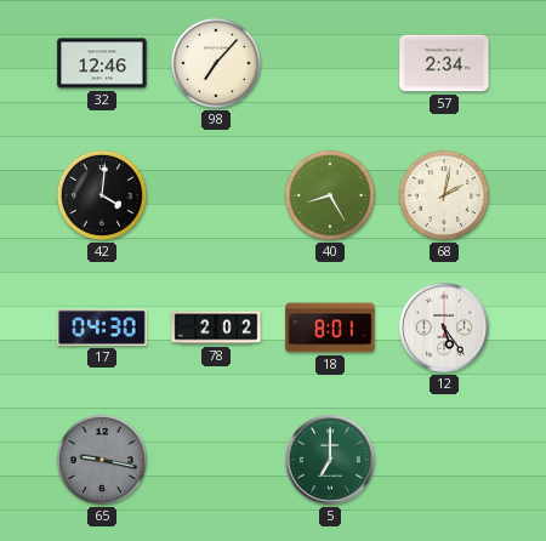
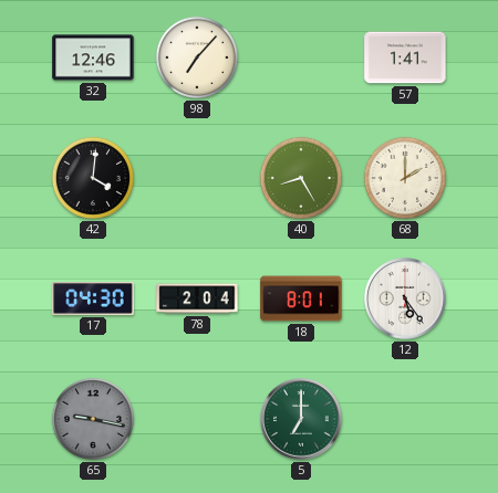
57: 2:34 -> 1:41 (405, 57)
68: 2:02 -> 2:00 (405, 178)
78: 2:02 -> 2:04 (197, 298)
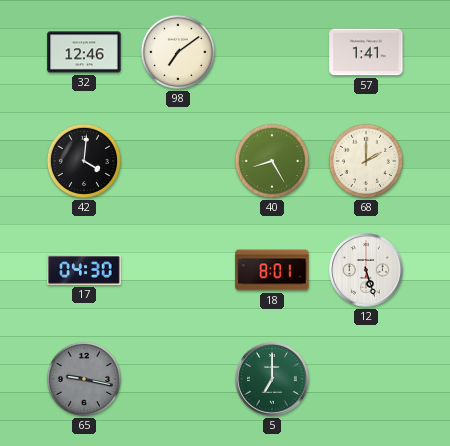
98: 7:07 -> 7:09 (178, 52)
78: 2:04 -> none (197, 298)
12: 5:24 -> 5:27 (366, 270)
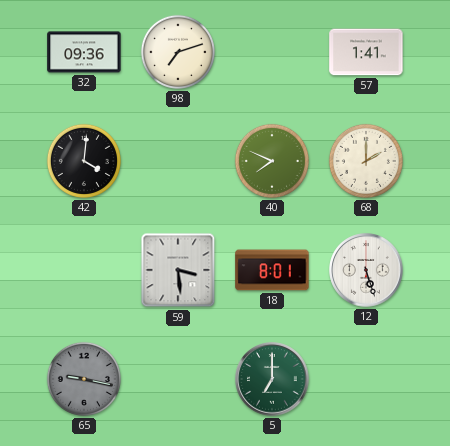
32: 12:46 -> 09:36 (84, 52)
98: 7:09 -> 7:12 (178, 52)
40: 8:25 -> 7:49 (272, 161)
17: 04:30 -> none (84, 270)
59: none -> 3:29 (178, 270)
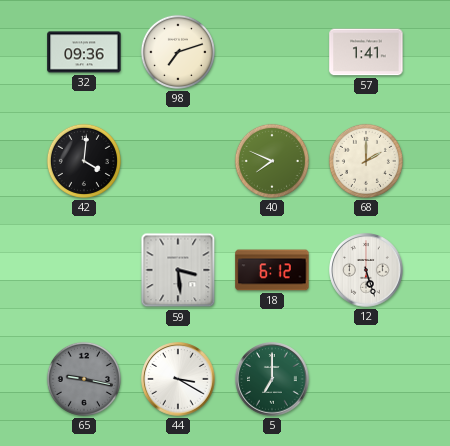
18: 8:01 -> 6:12 (272, 270)
44: none -> 3:20 (178, 379)
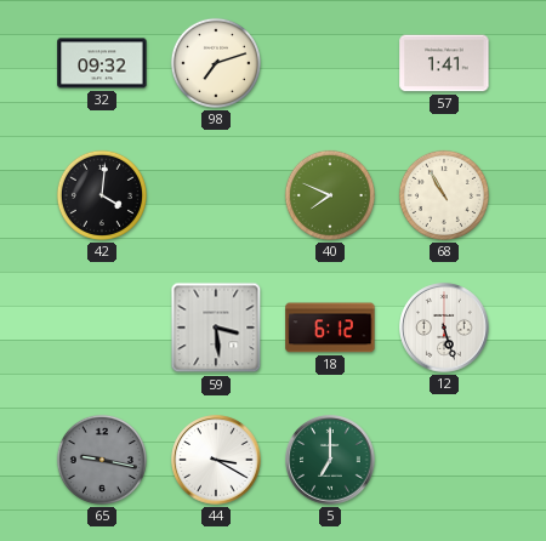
32: 09:36 -> 09:32 (102, 63)
68: 2:00 -> 10:55 (444, 195)
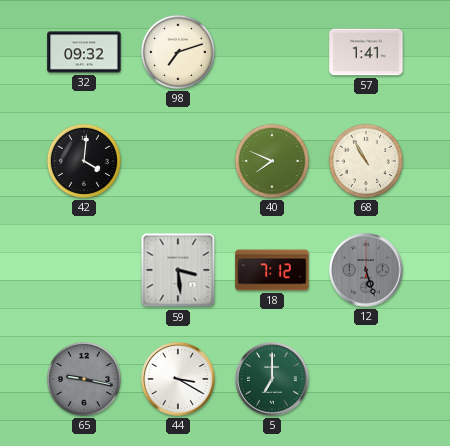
18: 6:12 -> 7:12 (272, 270)
12 dial: white -> grey (366, 270)
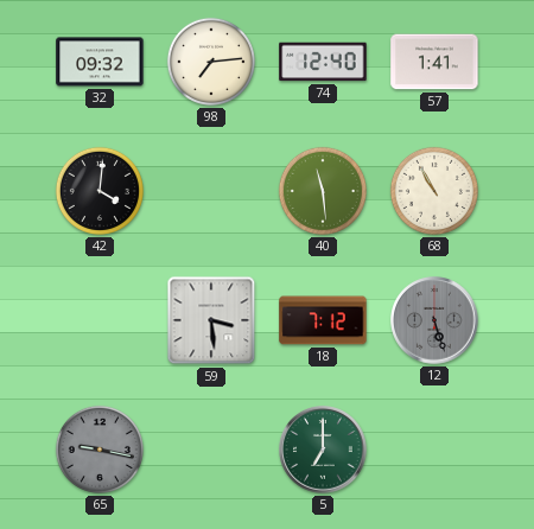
98: 7:12 -> 7:14 (211, 62)
74: none -> 12:40 (323, 62)
40: 7:49 -> 11:29 (323, 191)
44: 3:20 -> none (178, 379)
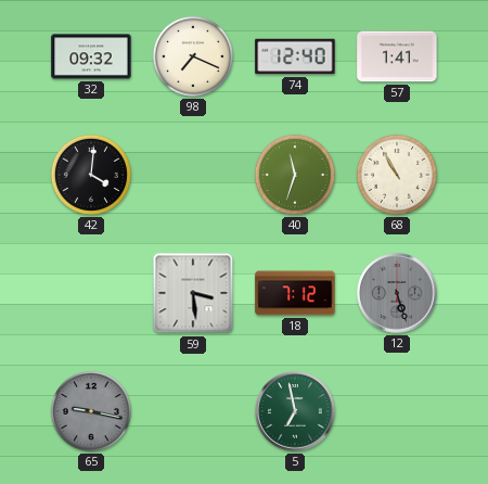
98: 7:14 -> 7:19 (193, 56)
40: 11:29 -> 11:33 (295, 175)
5: 7:00 -> 6:58 (295, 411)
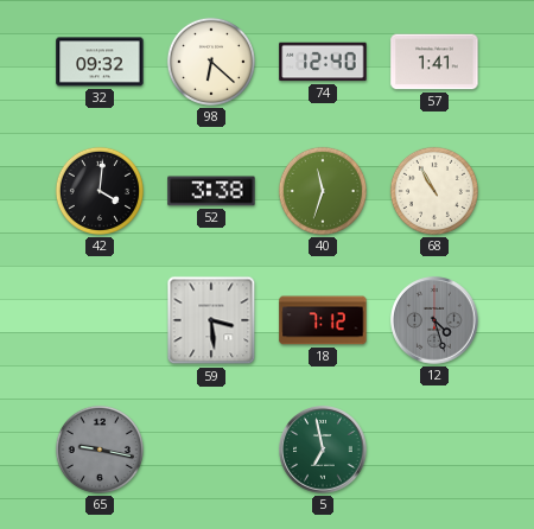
98: 7:19 -> 6:22 (211, 62)
52: none -> 3:38 (211, 191)
12: 5:27 -> 4:27 (434, 320)
